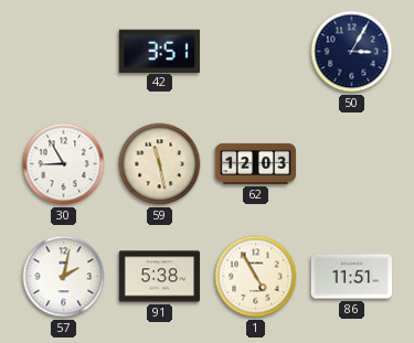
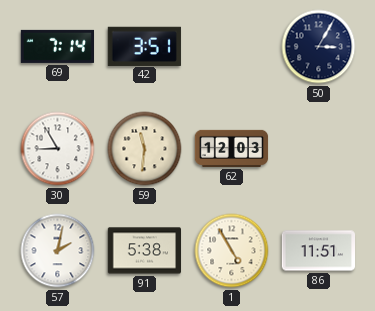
69: none -> 7:14 (57, 46)
59: 11:28 -> 11:31 (145, 149)
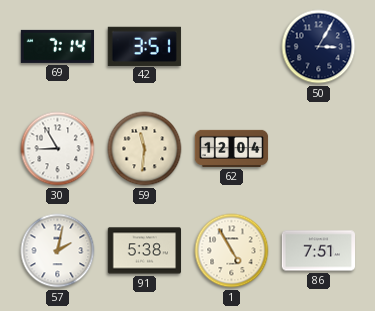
62: 12:03 -> 12:04 (232, 148)
86: 11:51 -> 7:51 (319, 251)
